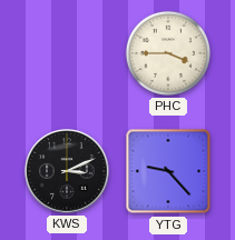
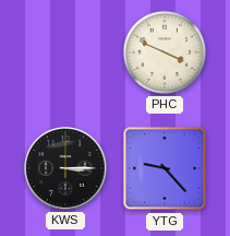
PHC: 3:45 -> 3:49 (165, 52)
KWS: 3:11 -> 3:15 (65, 168)
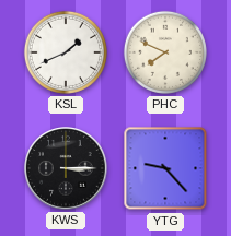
KSL: none -> 1:41 (66, 52)
PHC: 3:49 -> 7:49 (165, 52)
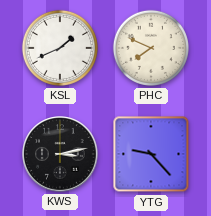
KWS: 3:15 -> 3:13 (60, 154)
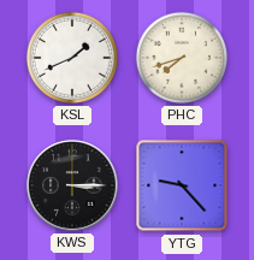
PHC: 7:49 -> 7:42 (182, 58)
KWS: 3:13 -> 3:15 (72, 185)
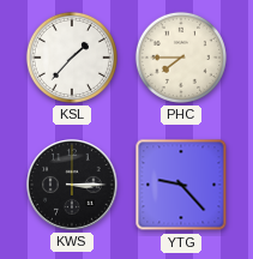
KSL: 1:41 -> 1:37 (72, 58)
PHC: 7:42 -> 7:45 (181, 58)
